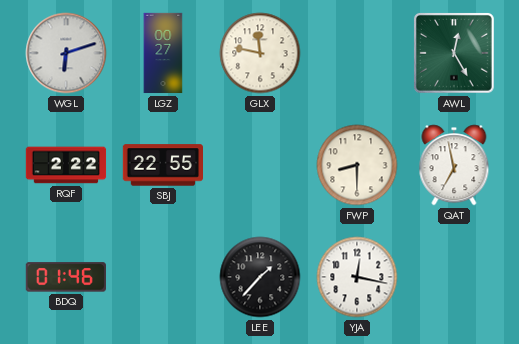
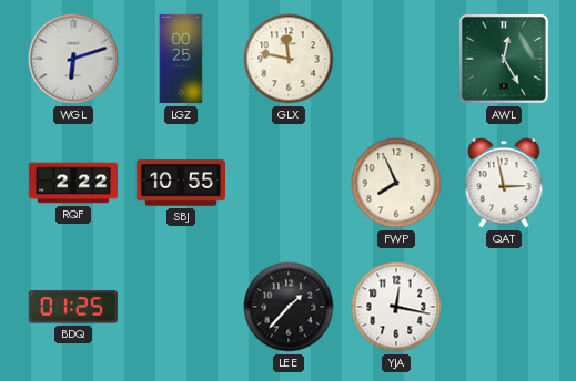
LGZ: 00:27 -> 00:25 (181, 59)
SBJ: 22:55 -> 10:55 (181, 183)
FWP: 8:30 -> 7:56 (396, 183)
QAT: 6:58 -> 2:58 (504, 183)
BDQ: 01:46 -> 01:25 (72, 307)
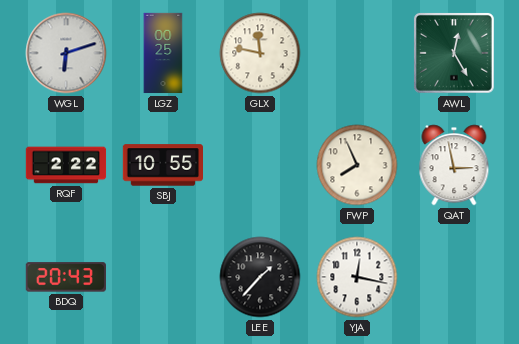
BDQ: 01:25 -> 20:43 (65, 277)
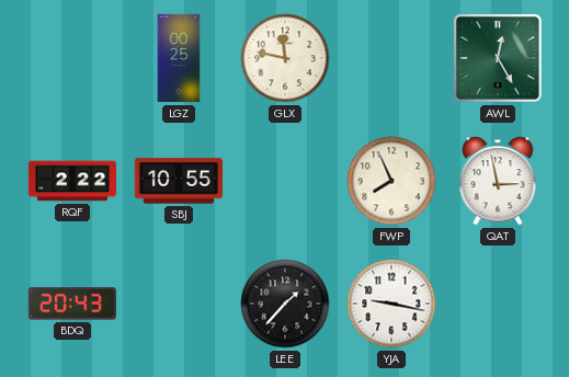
WGL: 6:12 -> none (66, 53)
YJA: 12:17 -> 9:17 (391, 304)
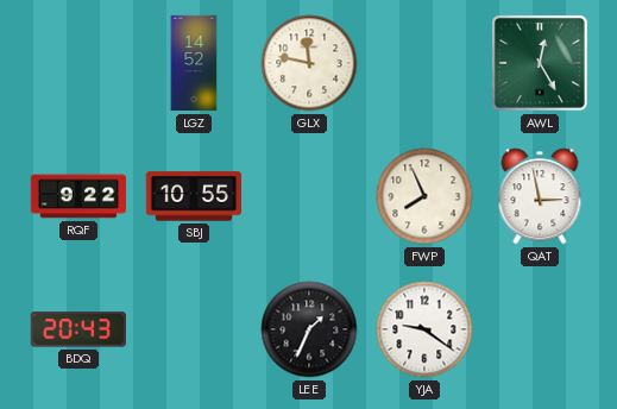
LGZ: 00:25 -> 14:52 (194, 63)
RQF: 2:22 -> 9:22 (78, 196)
LEE: 1:37 -> 1:34 (309, 329)
YJA: 9:17 -> 9:21 (424, 329)
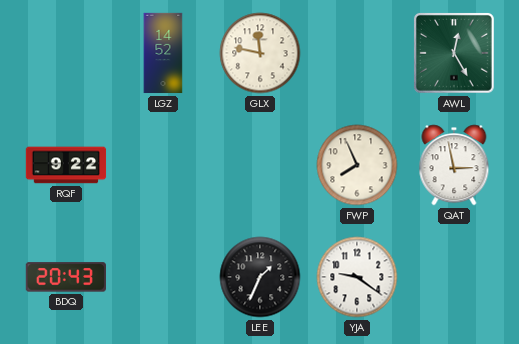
SBJ: 10:55 -> none (194, 196)
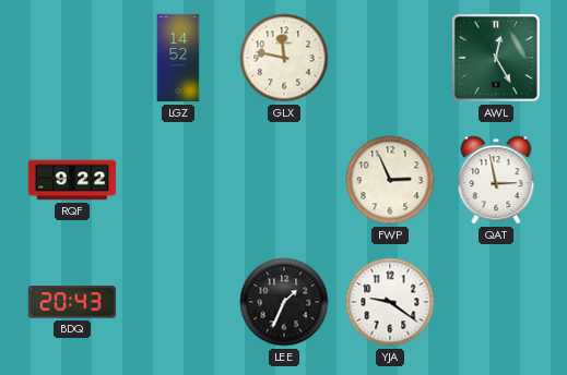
FWP: 7:56 -> 2:56 (390, 180)
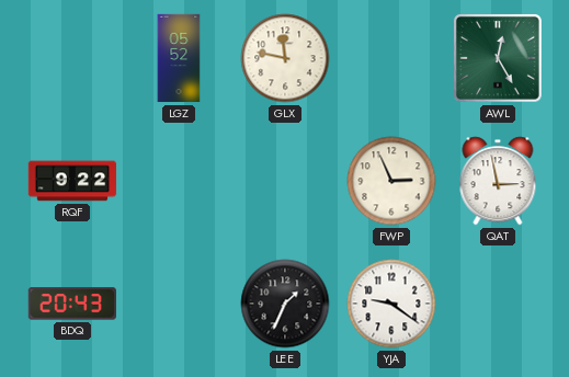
LGZ: 14:52 -> 05:52 (179, 58)
